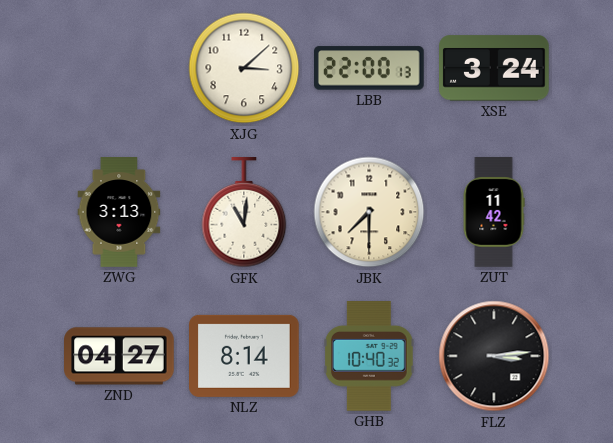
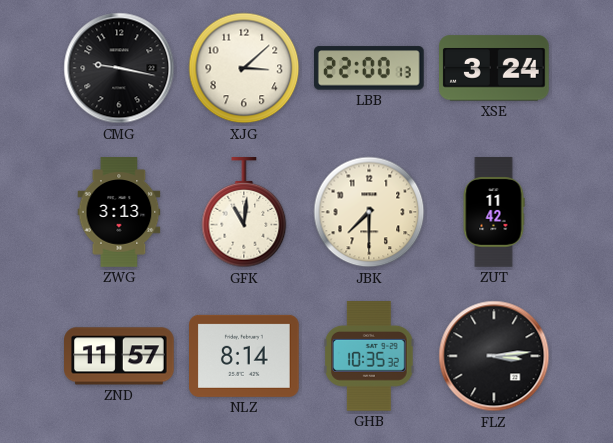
CMG: none -> 9:17 (119, 68)
ZND: 04:27 -> 11:57 (119, 356)
GHB: 10:40 -> 10:35 (370, 357)
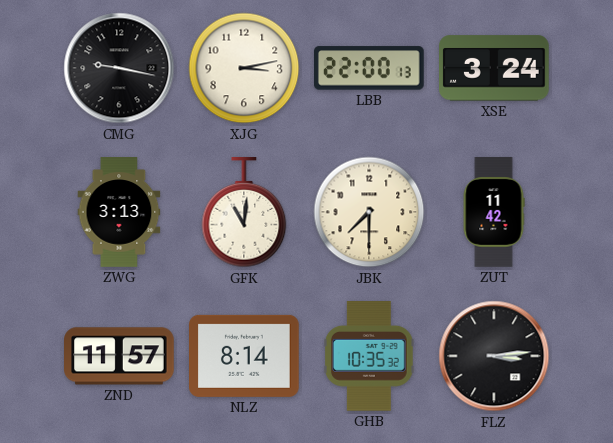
XJG: 3:08 -> 3:13 (244, 68)
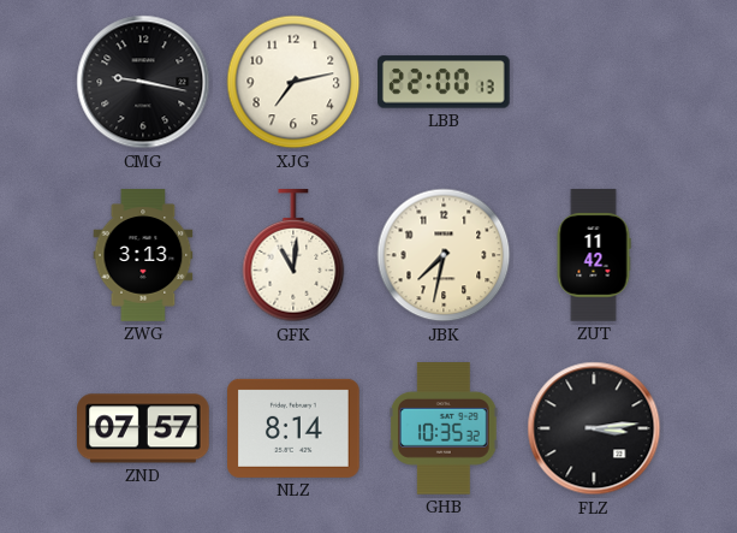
XJG: 3:13 -> 7:13 (293, 82)
XSE: 3:24 -> none (495, 68)
JBK: 7:30 -> 7:32 (444, 255)
ZND: 11:57 -> 07:57 (143, 428)
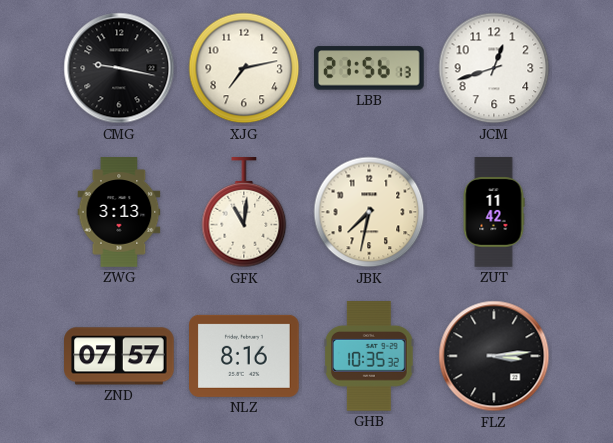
LBB: 22:00 -> 21:56 (370, 68)
JCM: none -> 12:42 (494, 68)
NLZ: 8:14 -> 8:16 (245, 356)
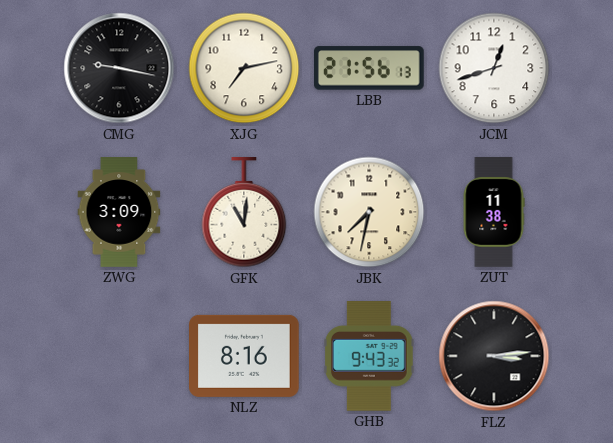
ZWG: 3:13 -> 3:09 (119, 212)
ZUT: 11:42 -> 11:38 (494, 212)
ZND: 07:57 -> none (119, 356)
GHB: 10:35 -> 9:43 (370, 357)
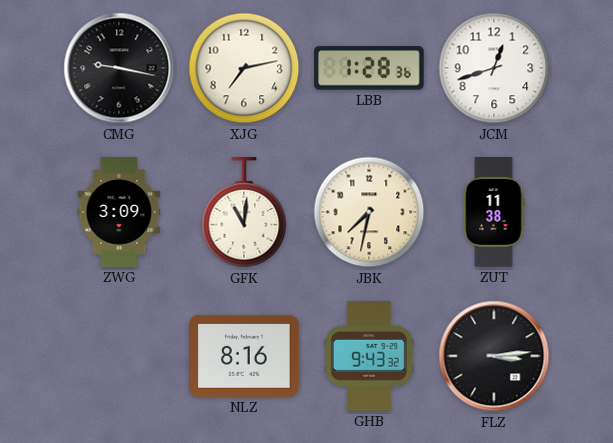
LBB: 21:56 -> 1:28 (370, 68)
